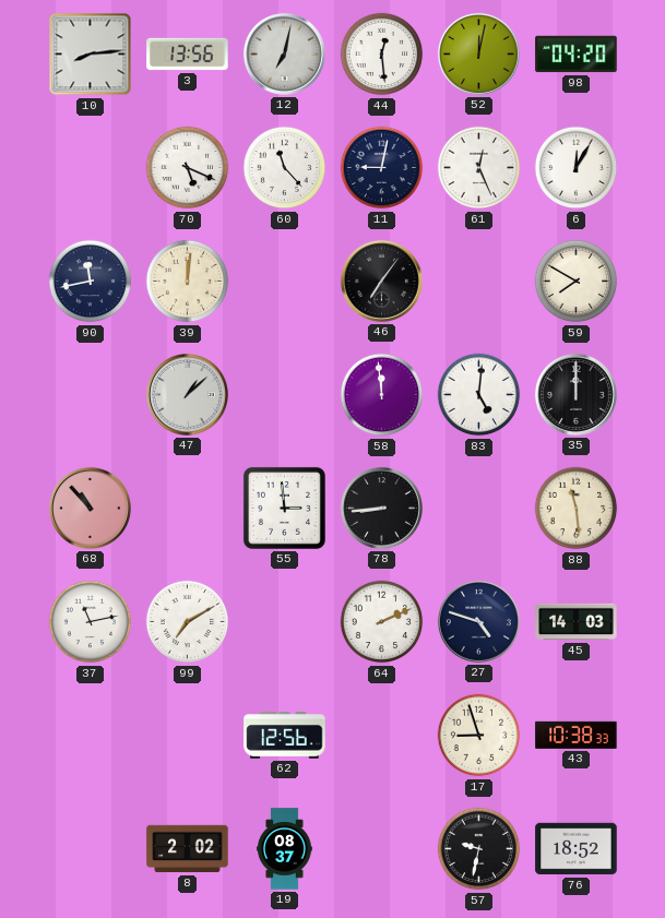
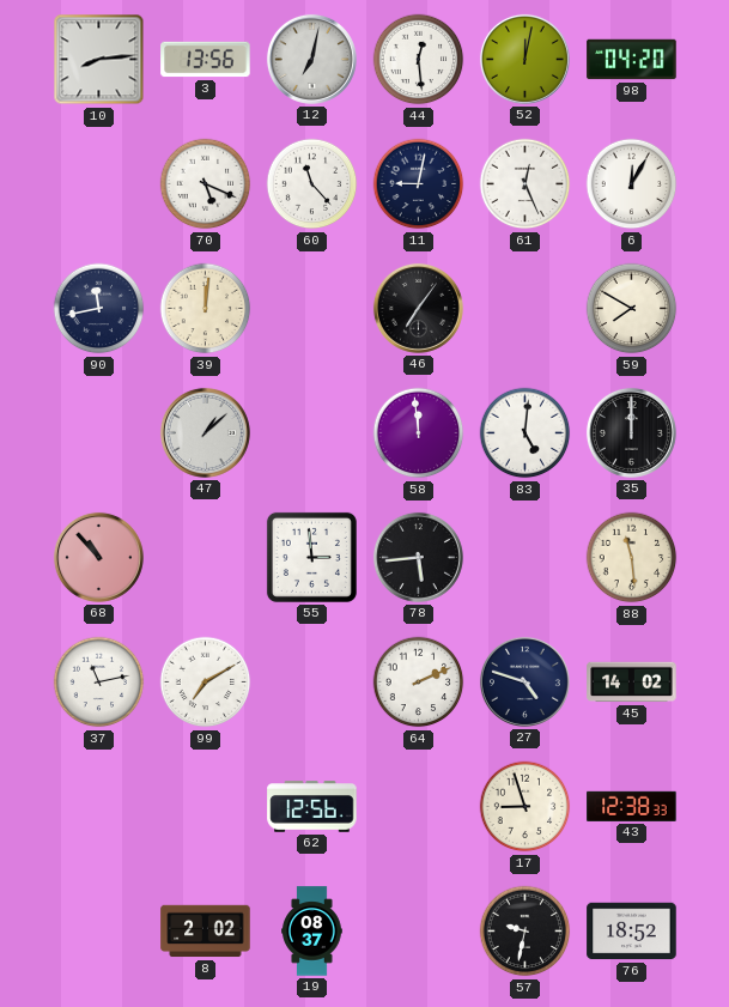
78: 8:44 -> 5:44 (418, 557)
45: 14:03 -> 14:02 (632, 683)
43: 10:38 -> 12:38 (632, 806)
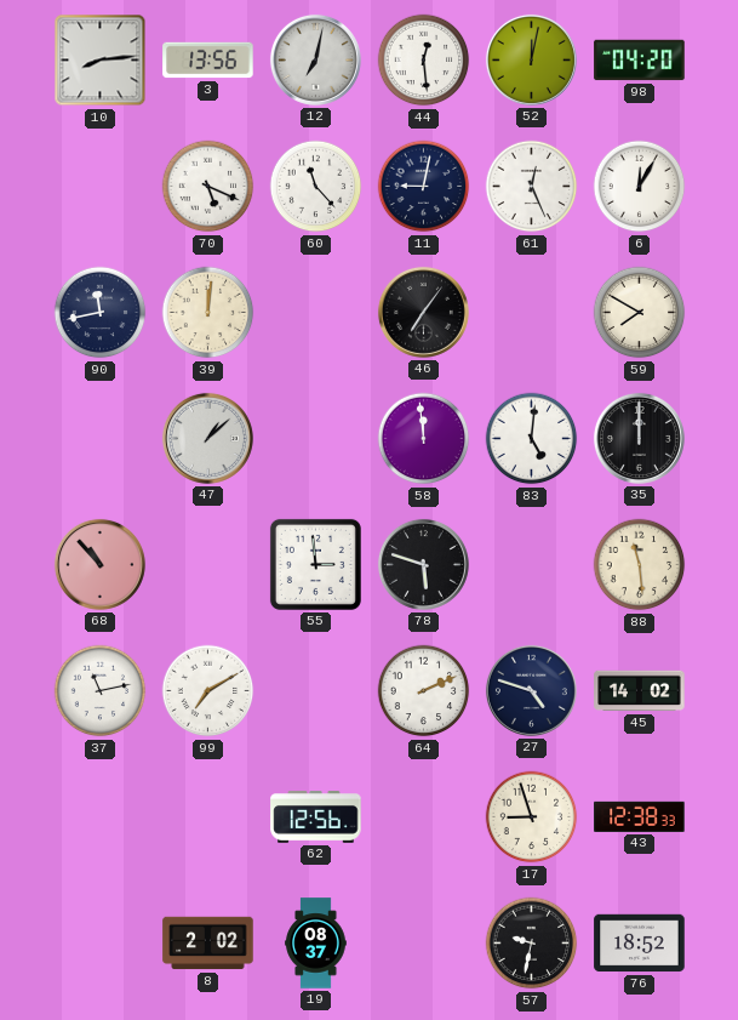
78: 5:44 -> 5:48 (423, 564)
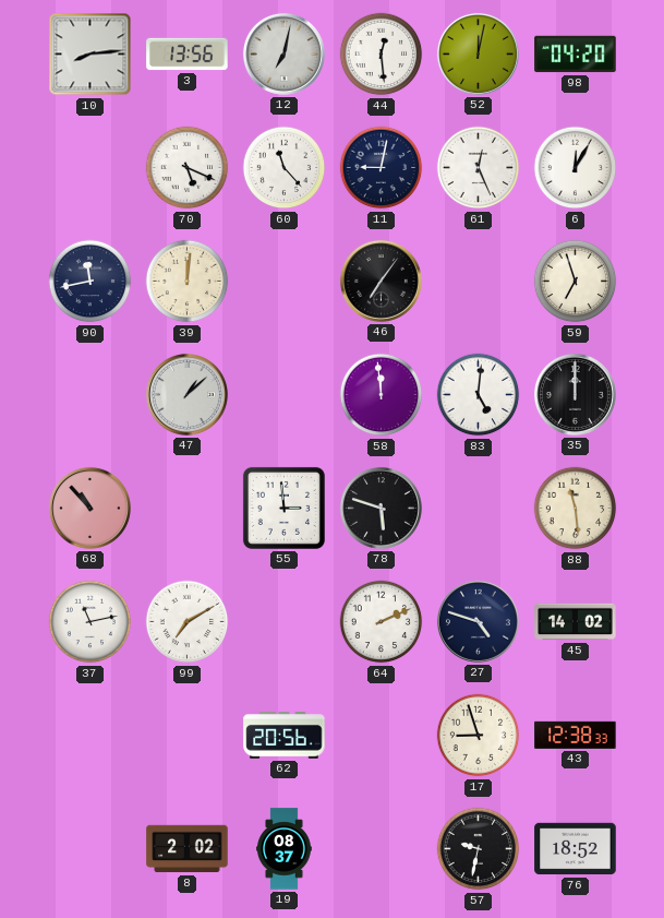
59: 7:50 -> 6:57 (576, 282)
62: 12:56 -> 20:56 (285, 736)
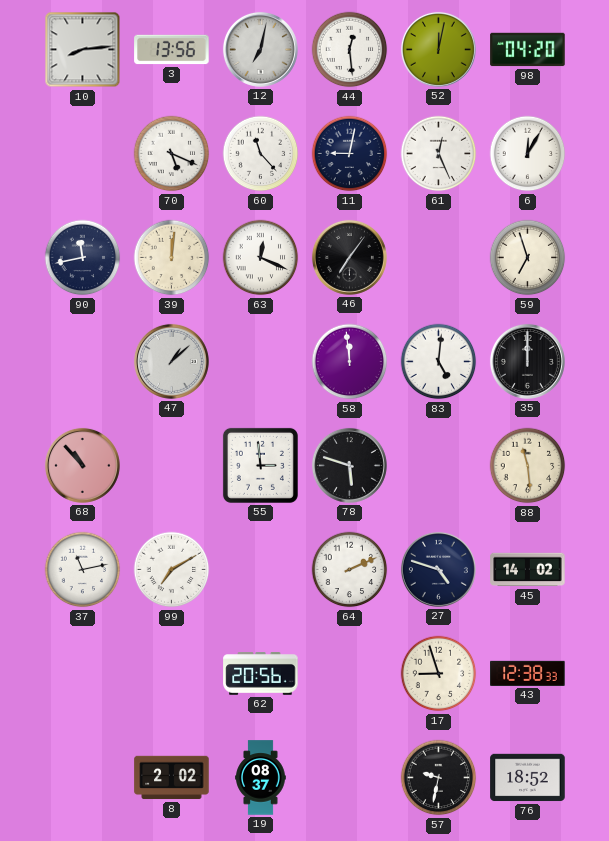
63: none -> 12:19 (261, 258)
